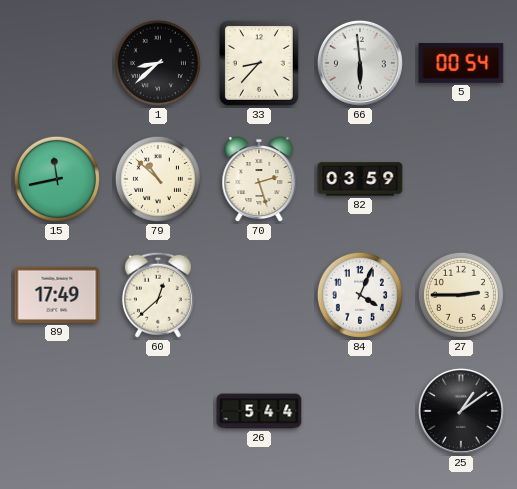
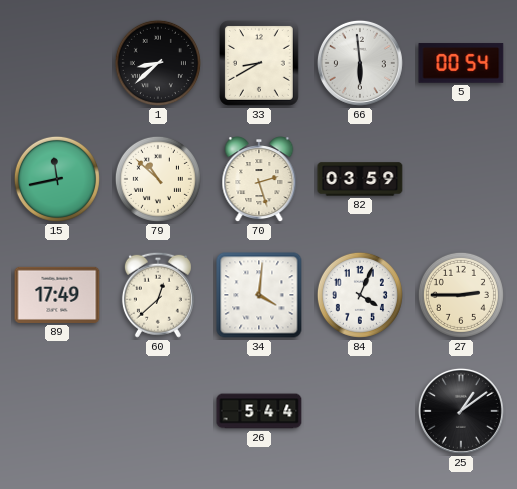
33: 8:37 -> 8:40 (259, 63)
34: none -> 4:01 (259, 295)
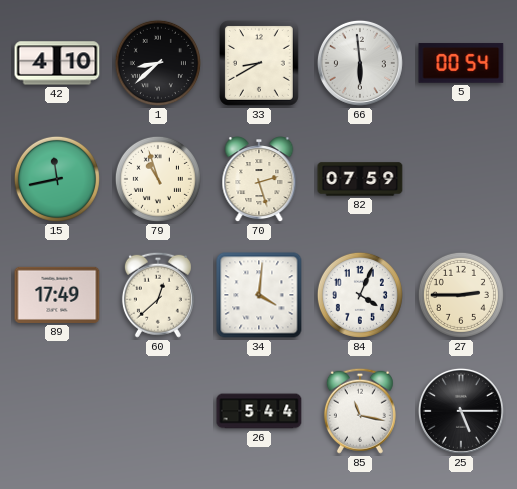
42: none -> 4:10 (57, 63)
79: 10:52 -> 10:57 (158, 179)
82: 03:59 -> 07:59 (360, 179)
85: none -> 11:17 (360, 411)
25: 1:09 -> 5:15 (461, 411)
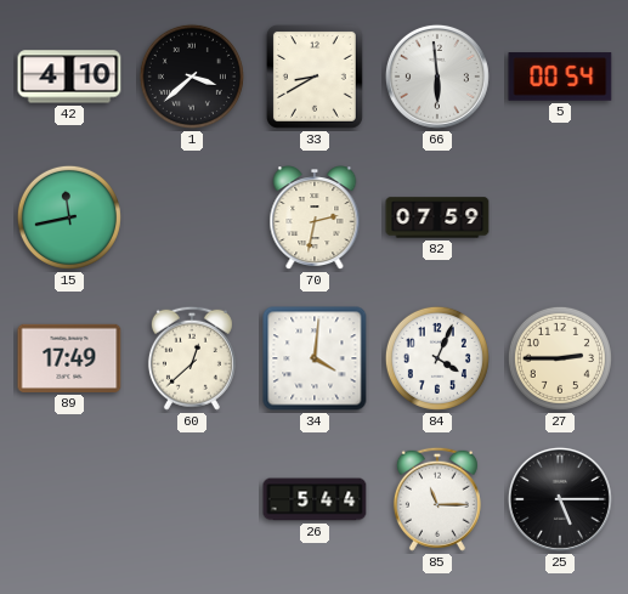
1: 8:38 -> 3:38 (192, 77)
79: 10:57 -> none (158, 179)
70: 2:27 -> 2:32 (315, 219)
85: 11:17 -> 11:15 (437, 499)
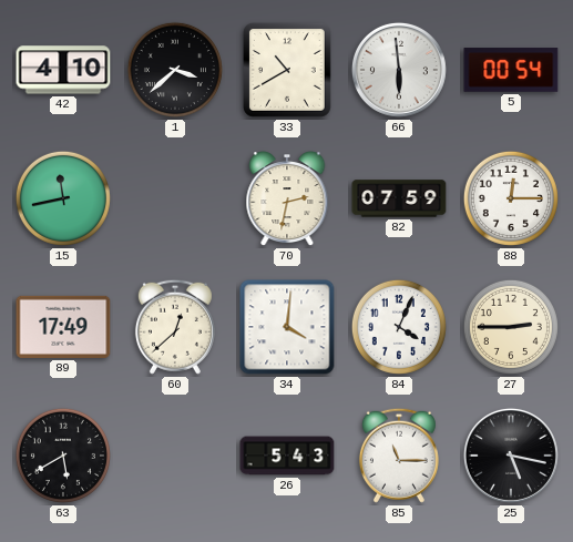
33: 8:40 -> 10:40 (287, 70)
88: none -> 12:15 (511, 198)
63: none -> 5:40 (63, 456)
26: 5:44 -> 5:43 (287, 456)
25: 5:15 -> 5:17 (511, 456)
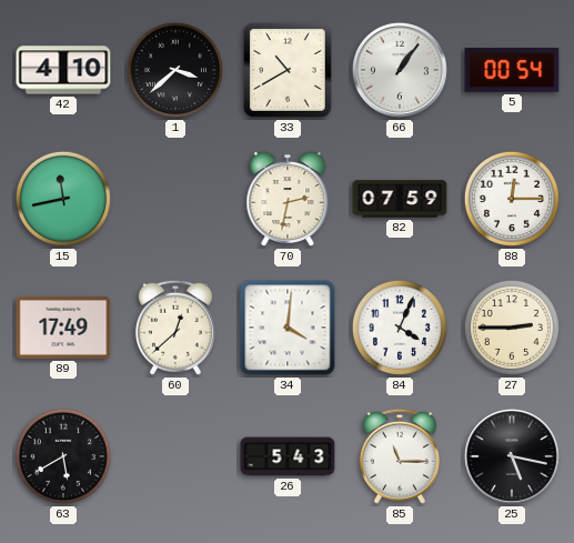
66: 5:59 -> 1:06 (400, 70)
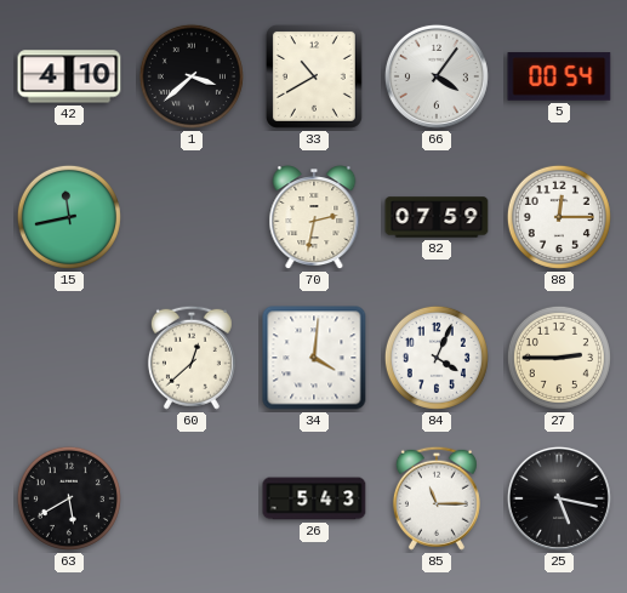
66: 1:06 -> 4:06 (437, 76)
89: 17:49 -> none (63, 328)
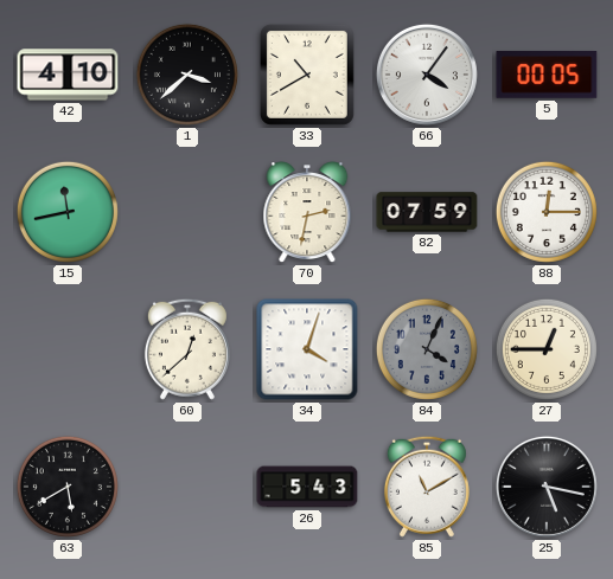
5: 00:54 -> 00:05 (547, 75)
34: 4:01 -> 4:03 (307, 349)
84 dial: white -> grey (427, 349)
27: 2:45 -> 12:45 (547, 349)
85: 11:15 -> 11:10 (427, 487)
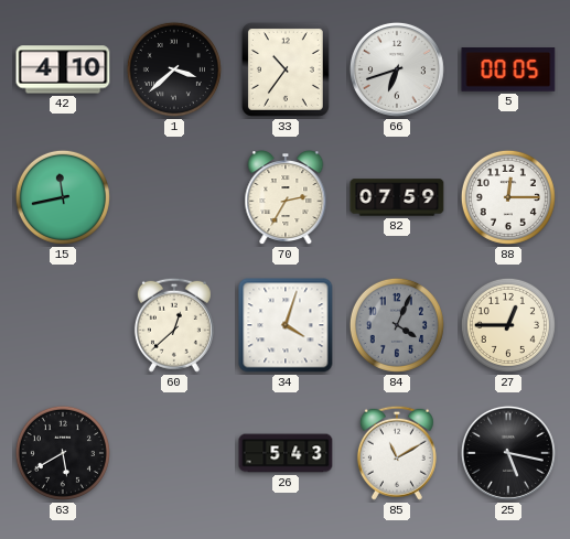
33: 10:40 -> 10:36 (286, 69)
66: 4:06 -> 6:42 (397, 69)
70: 2:32 -> 2:35 (286, 198)
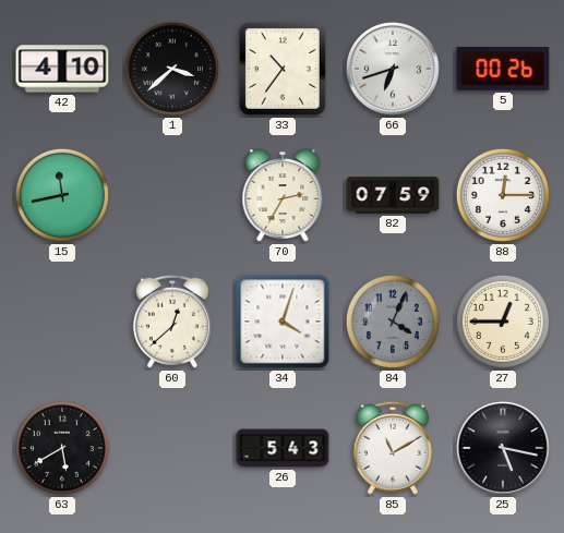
5: 00:05 -> 00:26 (503, 69)
